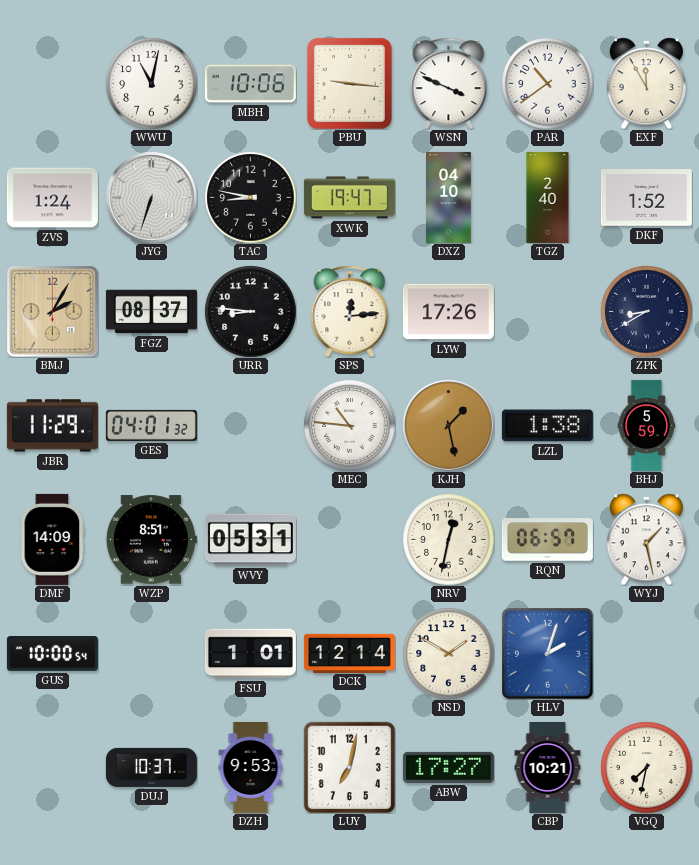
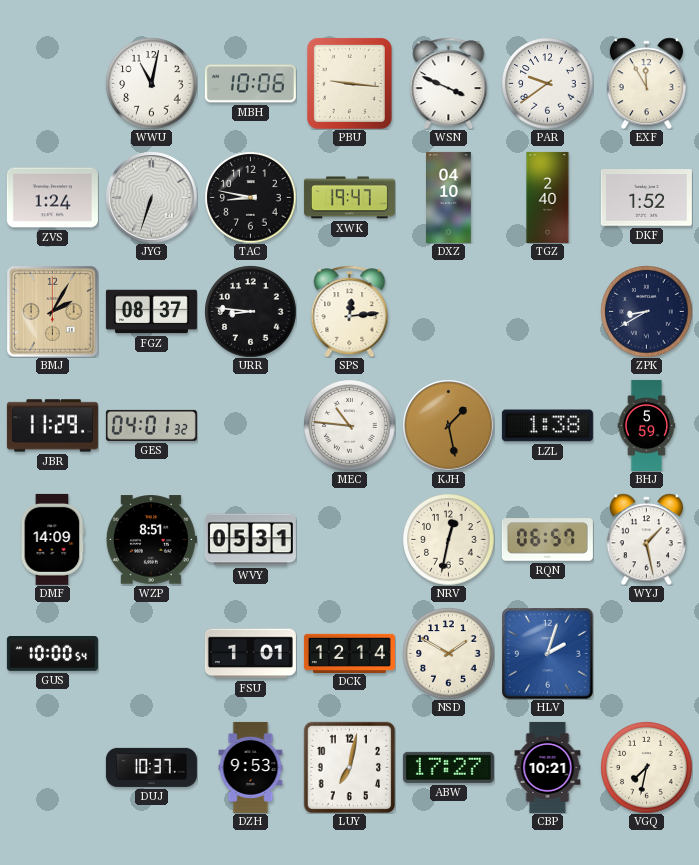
PAR: 10:39 -> 9:39 (547, 83)
LYW: 17:26 -> none (448, 312)
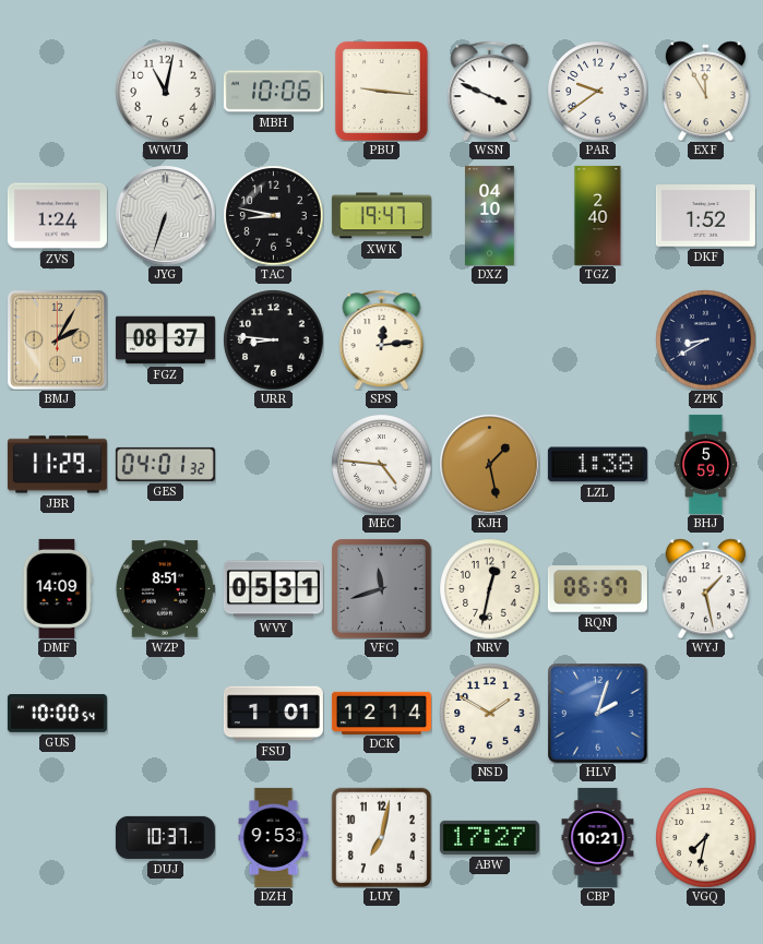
MEC: 10:46 -> 4:46 (381, 464)
VFC: none -> 11:42 (382, 589)
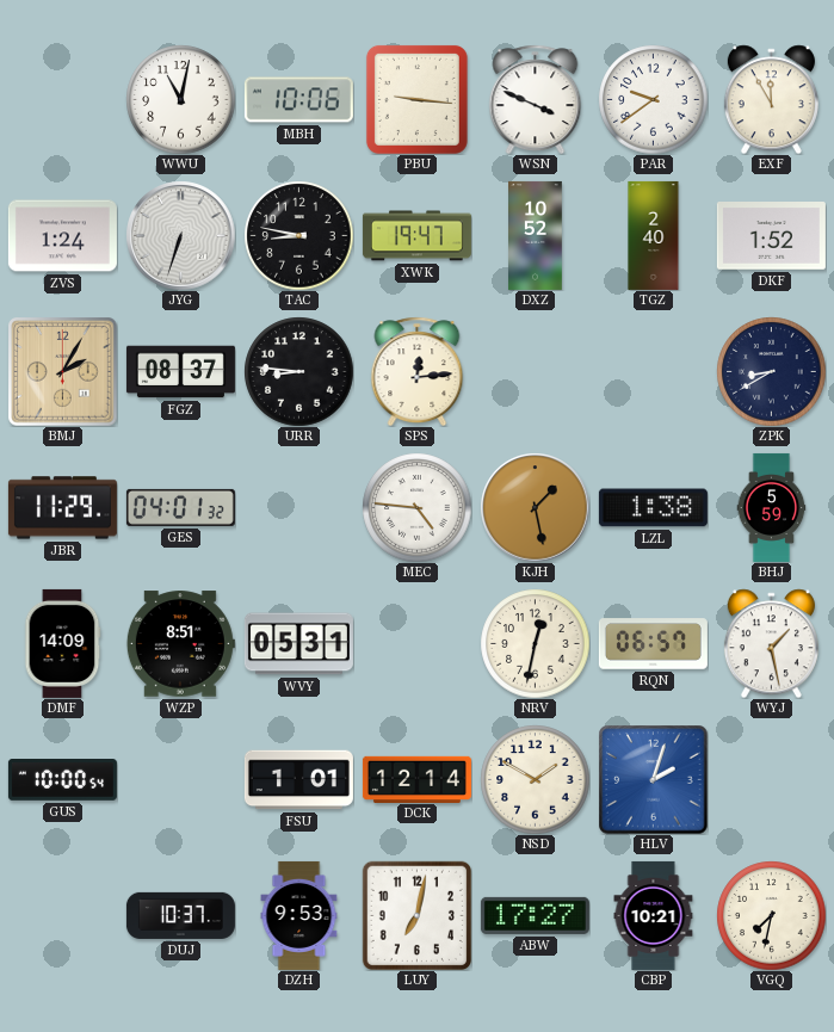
DXZ: 04:10 -> 10:52 (536, 235)
VFC: 11:42 -> none (382, 589)
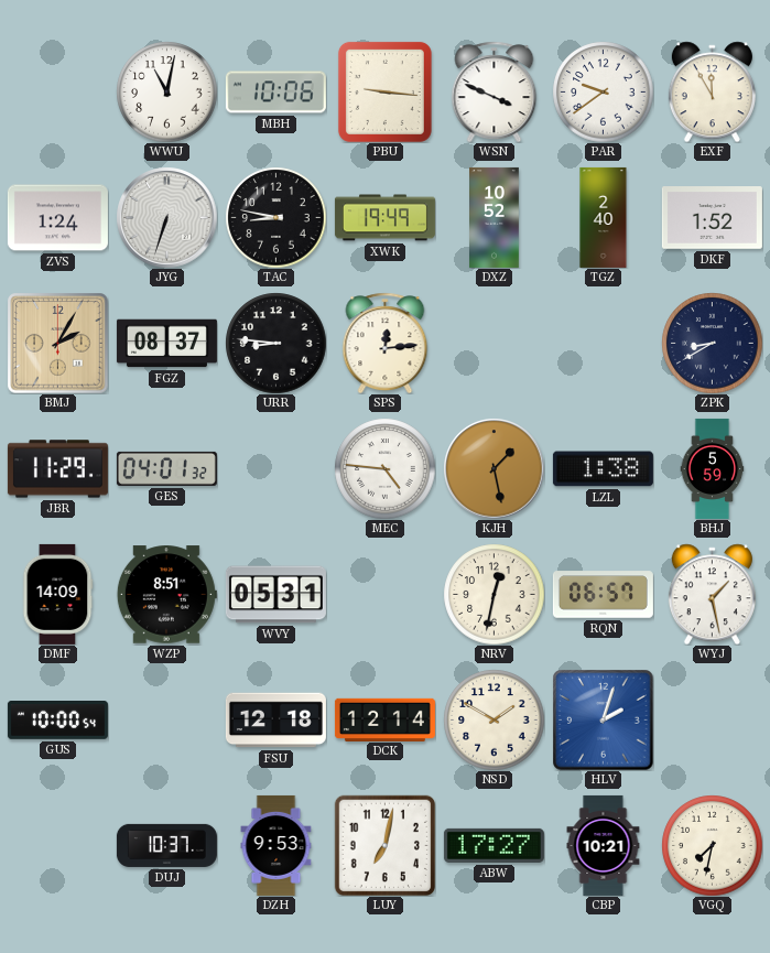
XWK: 19:47 -> 19:49 (384, 218)
FSU: 1:01 -> 12:18 (275, 721)
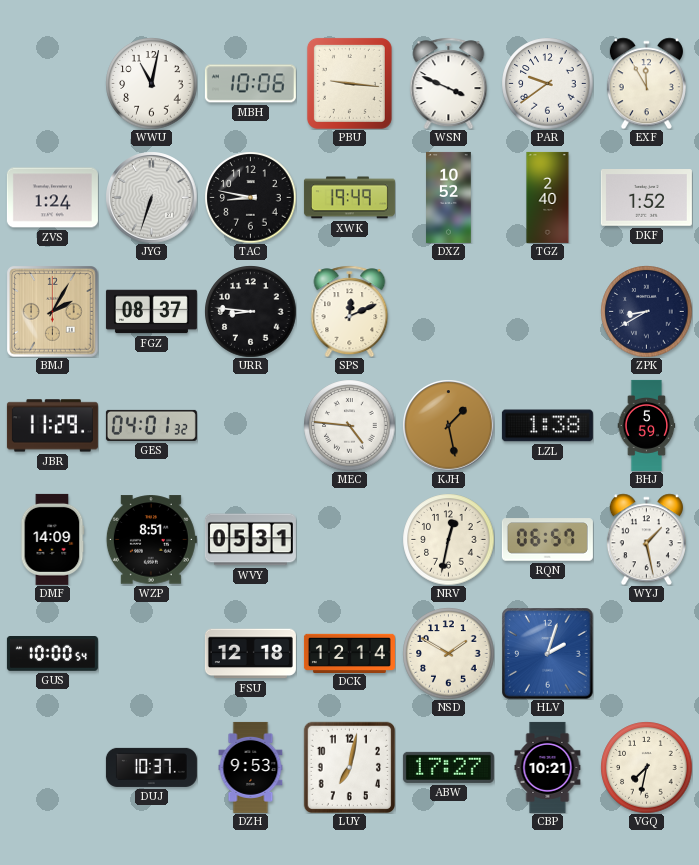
SPS: 12:14 -> 12:11 (350, 311)
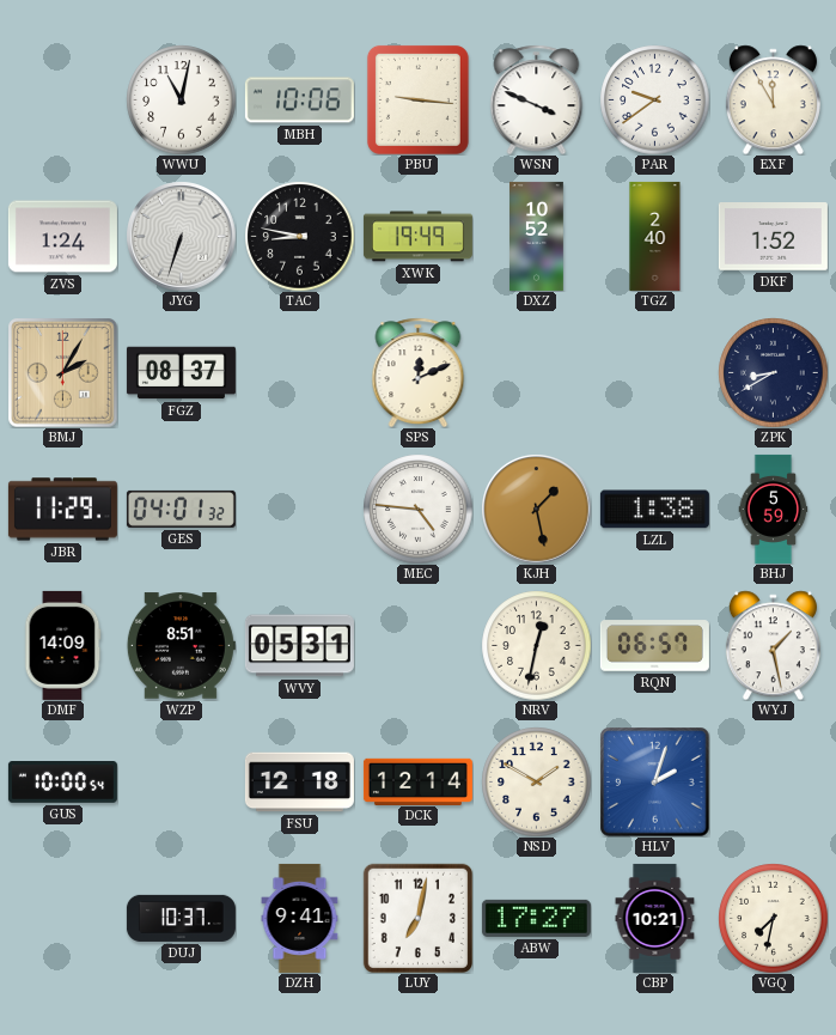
URR: 8:46 -> none (250, 311)
DZH: 9:53 -> 9:41 (300, 918)
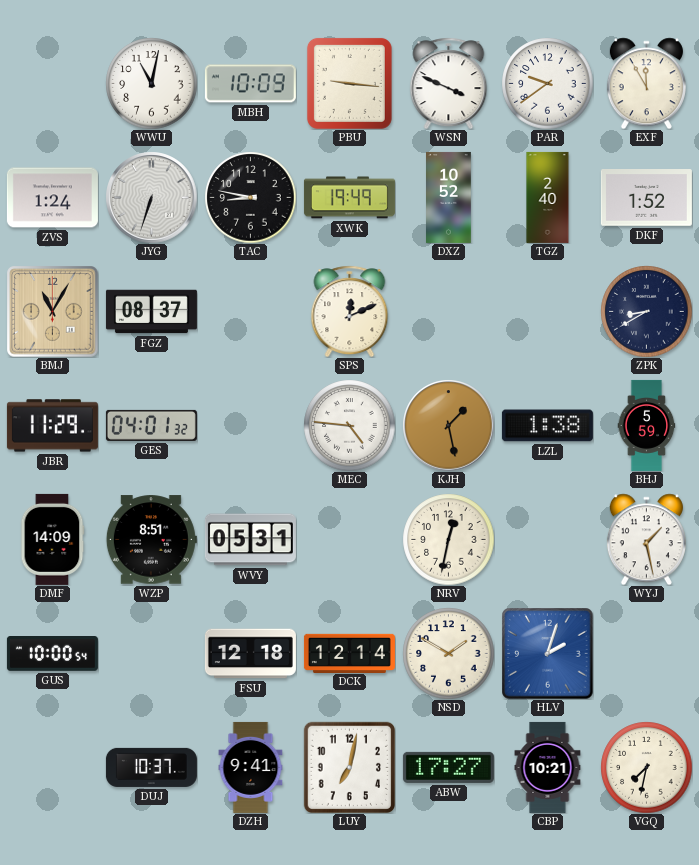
MBH: 10:06 -> 10:09 (250, 84)
BMJ: 2:05 -> 11:05 (52, 311)
RQN: 06:57 -> none (654, 646)
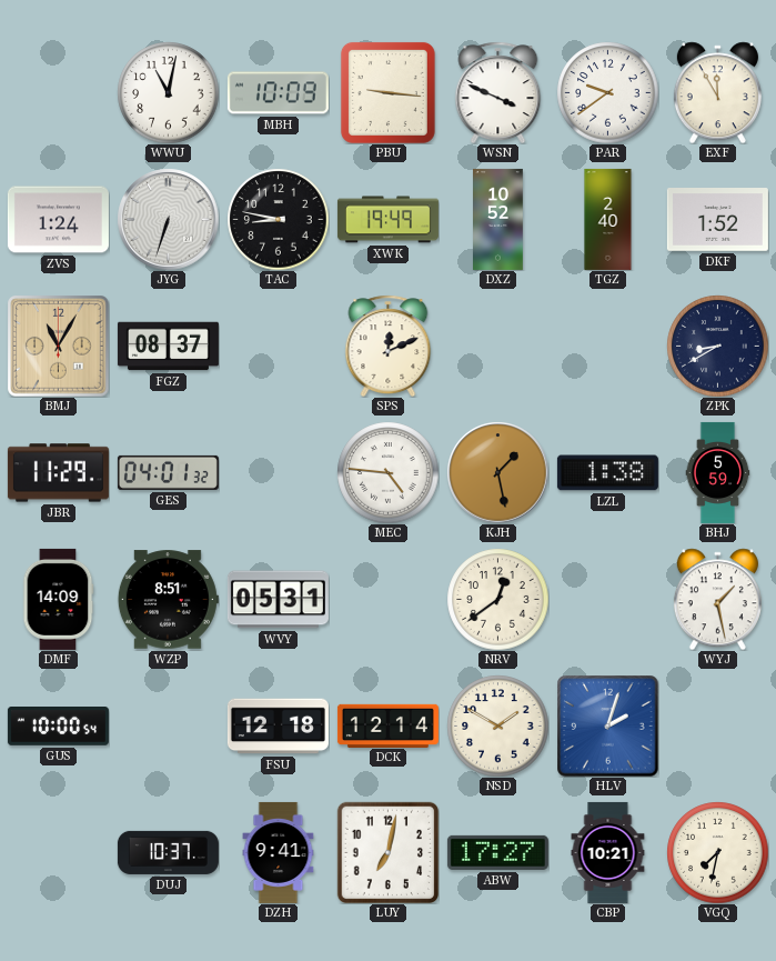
NRV: 12:32 -> 12:39 (497, 599)
